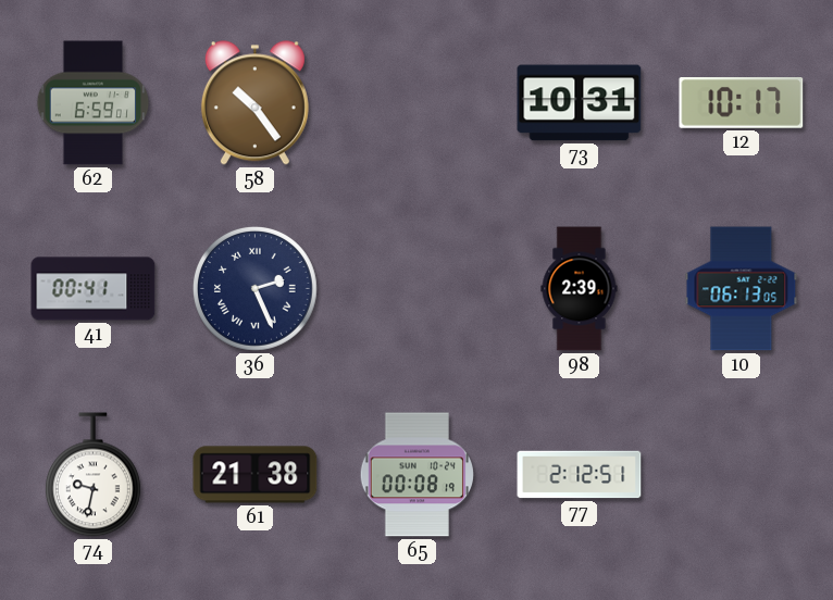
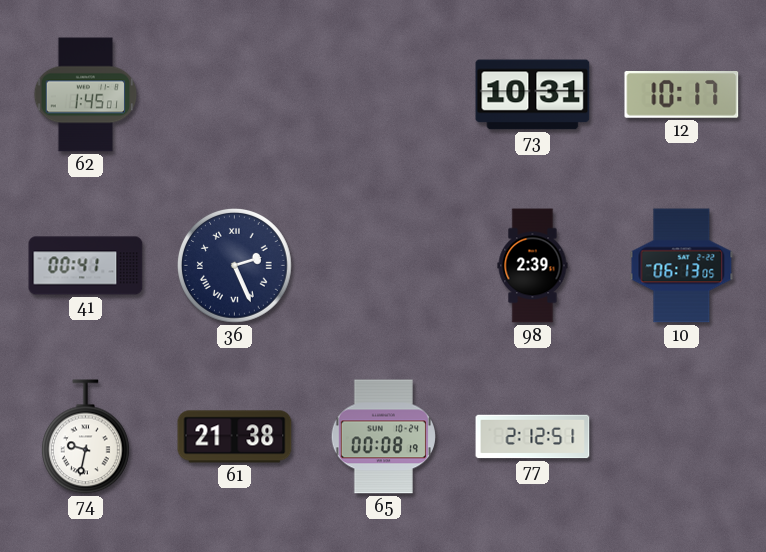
62: 6:59 -> 1:45 (86, 95)
58: 10:24 -> none (254, 103)
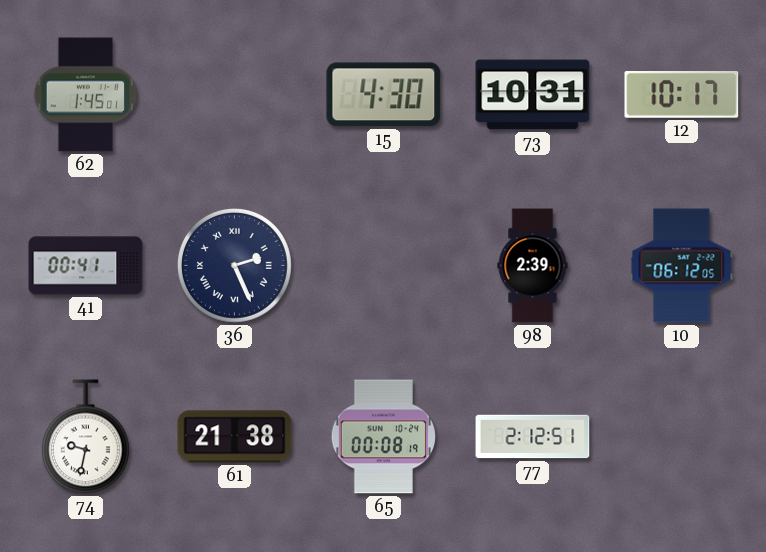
15: none -> 4:30 (384, 95)
10: 06:13 -> 06:12 (682, 266)
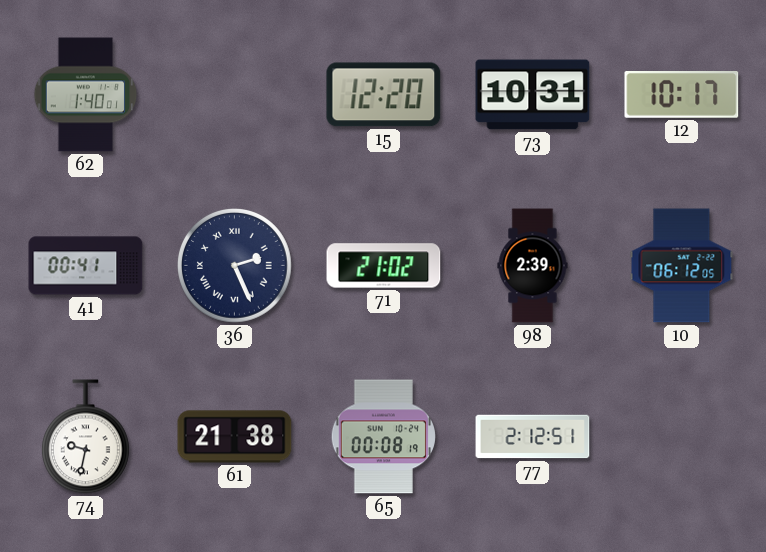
62: 1:45 -> 1:40 (86, 95)
15: 4:30 -> 12:20 (384, 95)
71: none -> 21:02 (384, 266)
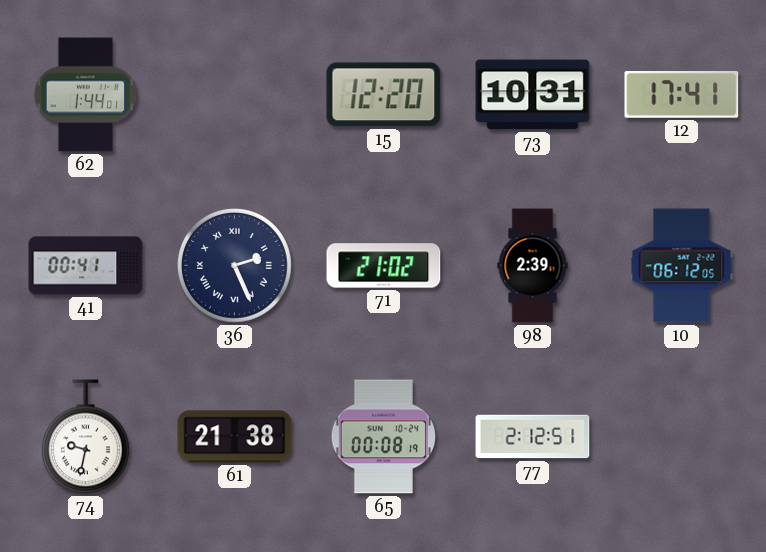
62: 1:40 -> 1:44 (86, 95)
12: 10:17 -> 17:41 (682, 95)
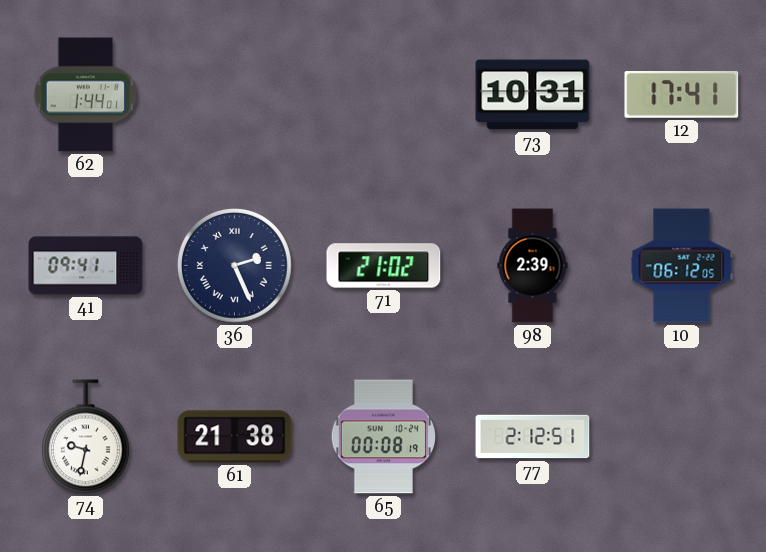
15: 12:20 -> none (384, 95)
41: 00:41 -> 09:41 (86, 266)
